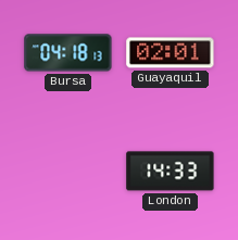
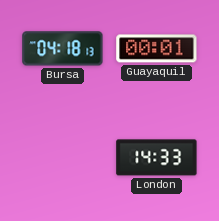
Guayaquil: 02:01 -> 00:01 (157, 49)
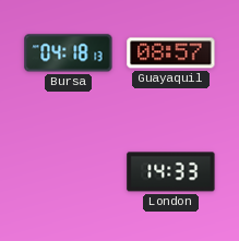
Guayaquil: 00:01 -> 08:57 (171, 53)
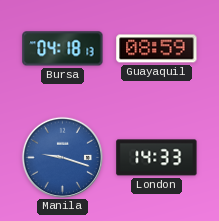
Guayaquil: 08:57 -> 08:59 (157, 49)
Manila: none -> 9:18 (62, 157)
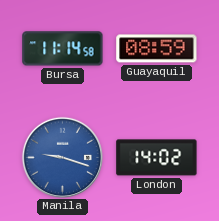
Bursa: 04:18 -> 11:14 (63, 49)
London: 14:33 -> 14:02 (157, 158)
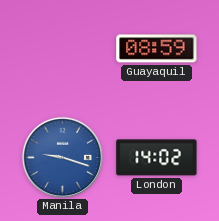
Bursa: 11:14 -> none (63, 49)
